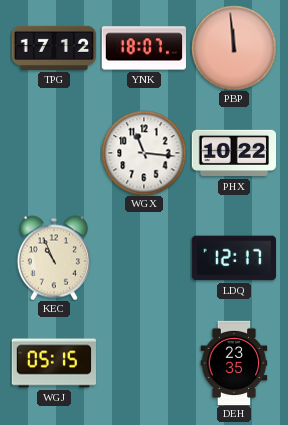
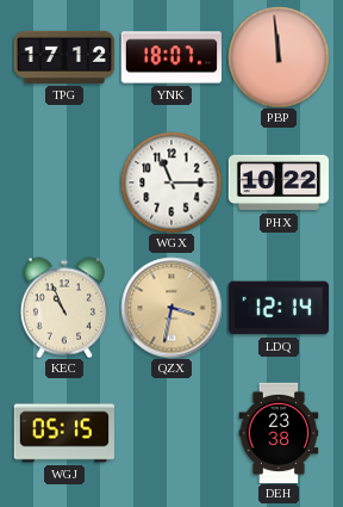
WGX: 11:16 -> 11:15 (171, 183)
QZX: none -> 3:32 (171, 308)
LDQ: 12:17 -> 12:14 (277, 308)
DEH: 23:35 -> 23:38 (279, 433)
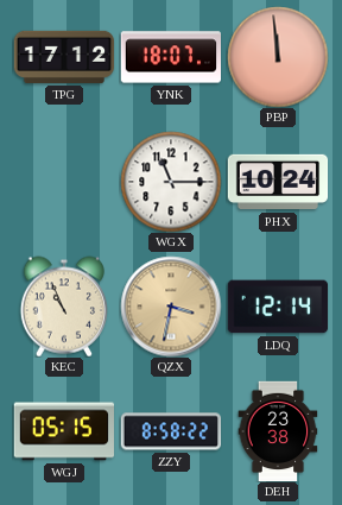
PHX: 10:22 -> 10:24 (278, 182)
ZZY: none -> 8:58 (171, 431)
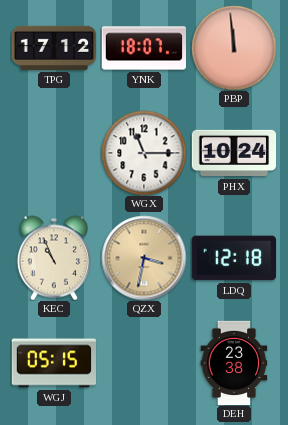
LDQ: 12:14 -> 12:18 (233, 258)
ZZY: 8:58 -> none (171, 431)
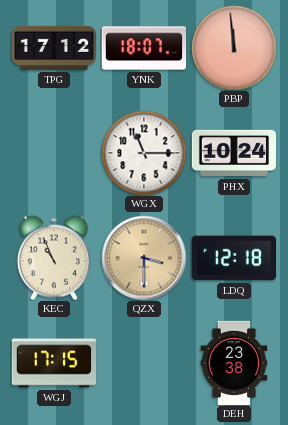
QZX: 3:32 -> 3:30 (144, 258)
WGJ: 05:15 -> 17:15 (54, 363)
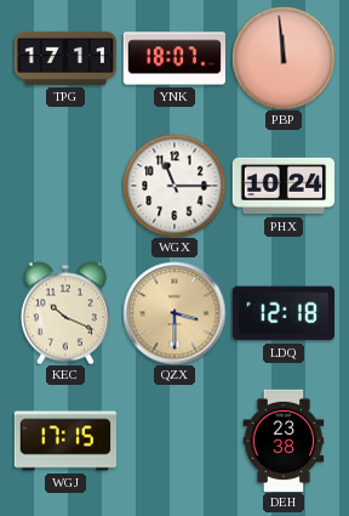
TPG: 17:12 -> 17:11 (65, 58)
KEC: 10:56 -> 10:19 (64, 313)
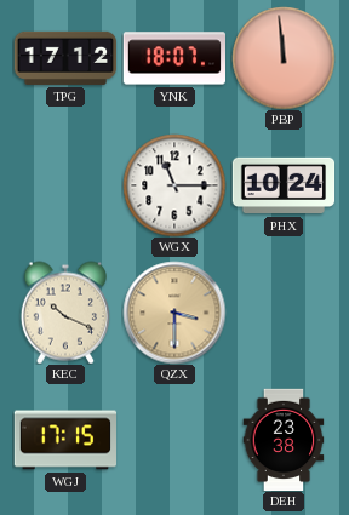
TPG: 17:11 -> 17:12 (65, 58)
LDQ: 12:18 -> none (282, 313)
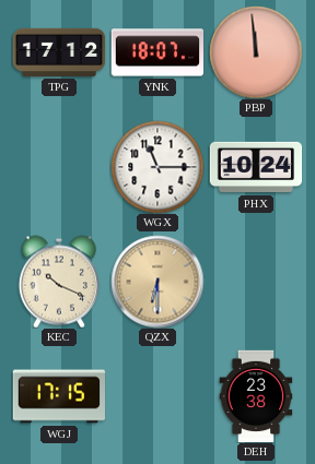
QZX: 3:30 -> 6:30 (157, 282)
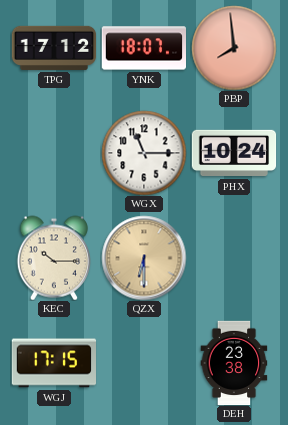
PBP: 11:59 -> 7:59 (234, 48)
KEC: 10:19 -> 10:15 (53, 258)
